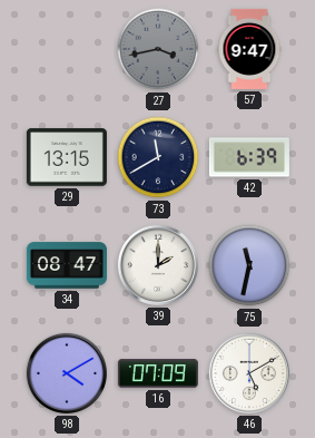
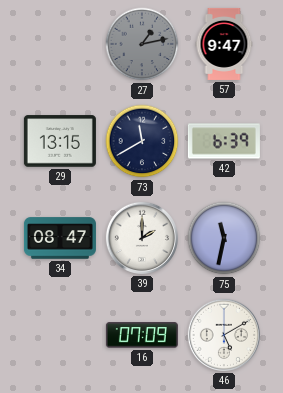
27: 3:43 -> 1:13 (142, 44)
98: 4:10 -> none (67, 373)
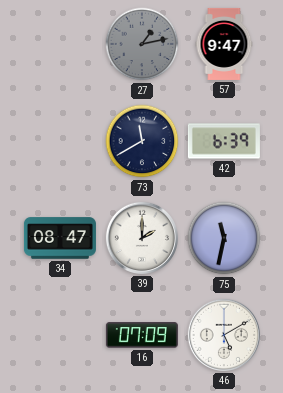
29: 13:15 -> none (60, 141)
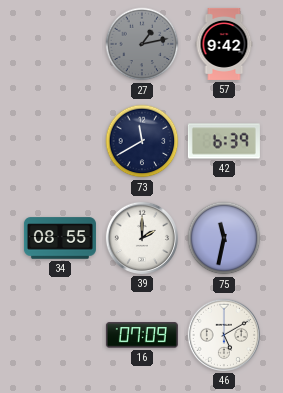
57: 9:47 -> 9:42 (224, 44)
34: 08:47 -> 08:55 (60, 238)
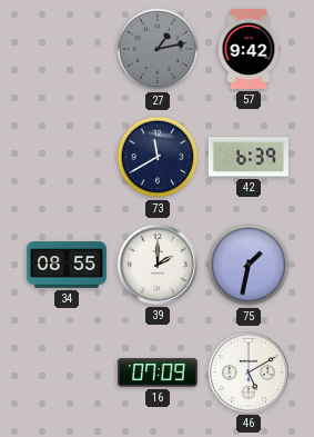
75: 11:32 -> 1:32 (249, 265)
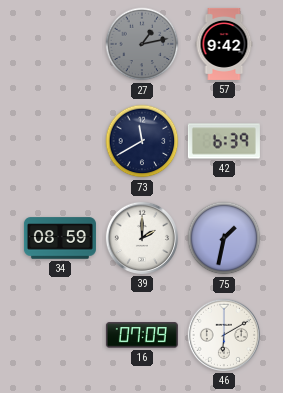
34: 08:55 -> 08:59 (60, 238)
46: 5:10 -> 6:10 (224, 335)
